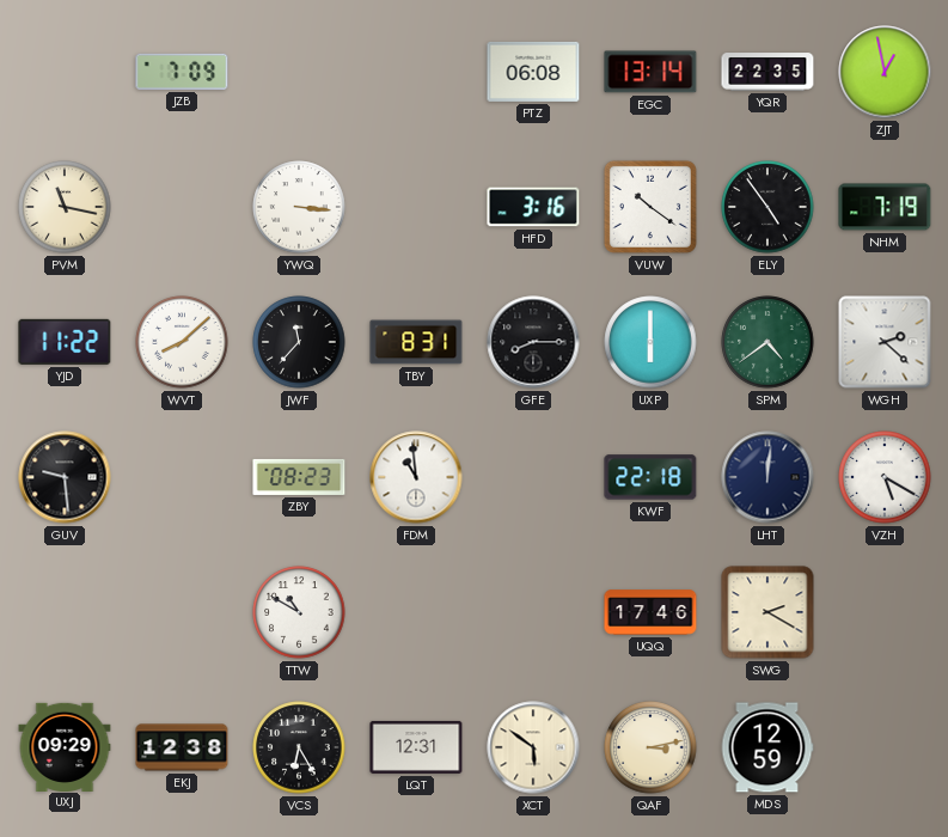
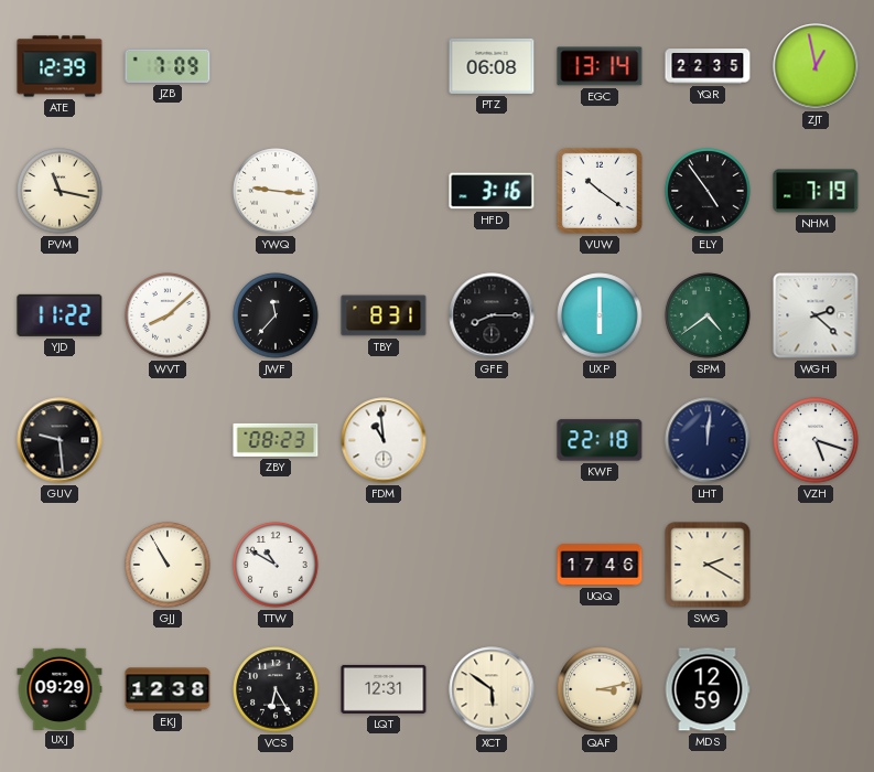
ATE: none -> 12:39 (60, 66)
YWQ: 3:16 -> 9:16 (276, 191)
VZH: 5:20 -> 5:18 (816, 440)
GJJ: none -> 10:55 (168, 565)
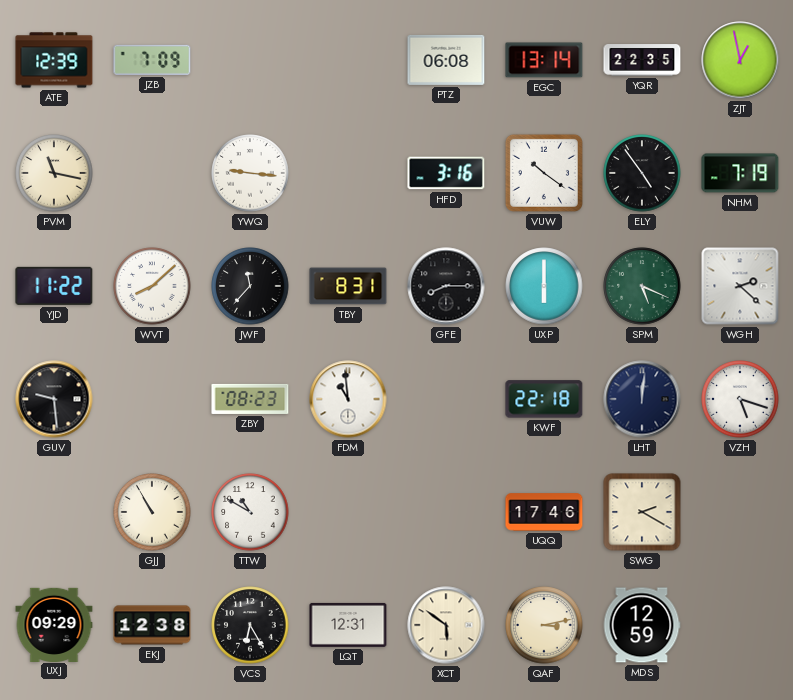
SPM: 4:39 -> 5:19 (642, 286)
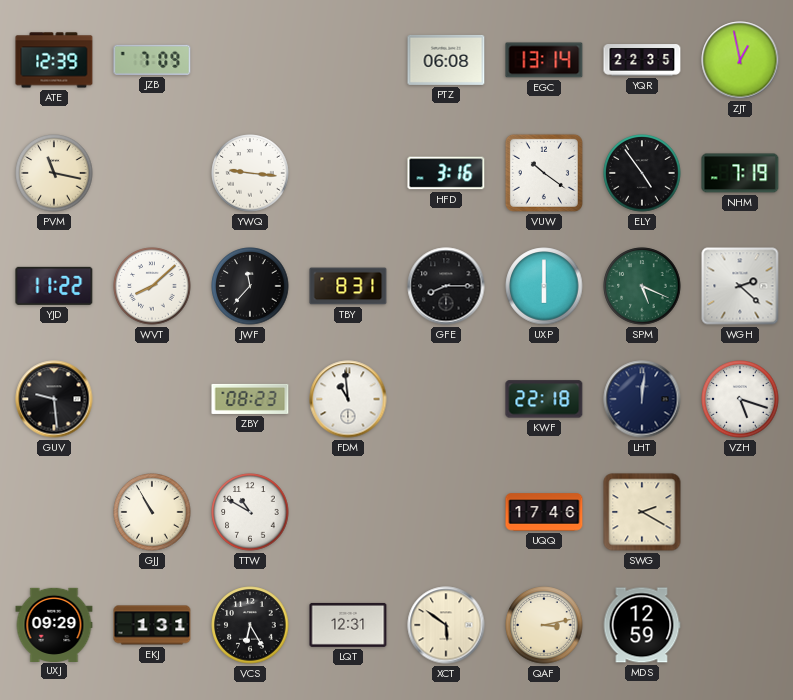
EKJ: 12:38 -> 1:31 (152, 625)
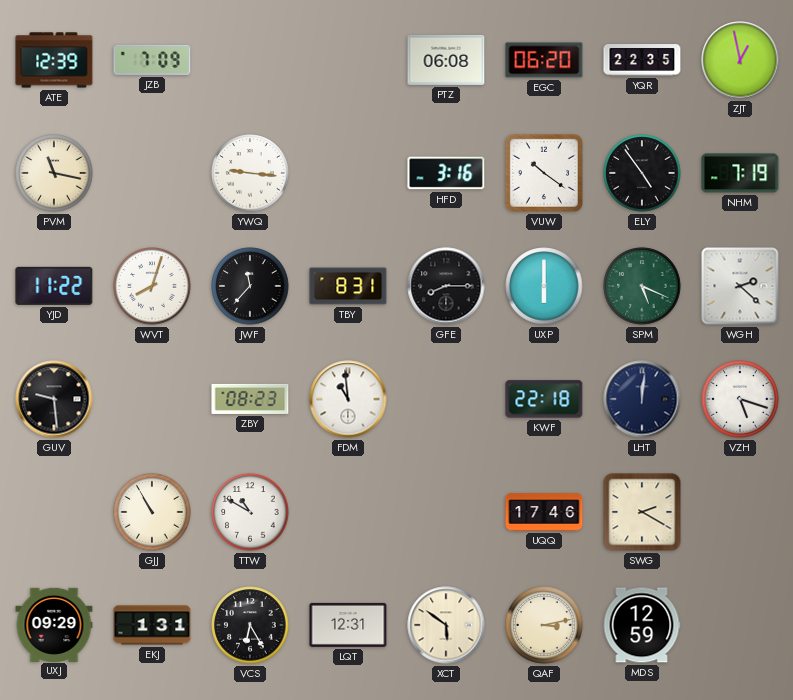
EGC: 13:14 -> 06:20 (544, 60)
WVT: 8:08 -> 8:03 (152, 286)
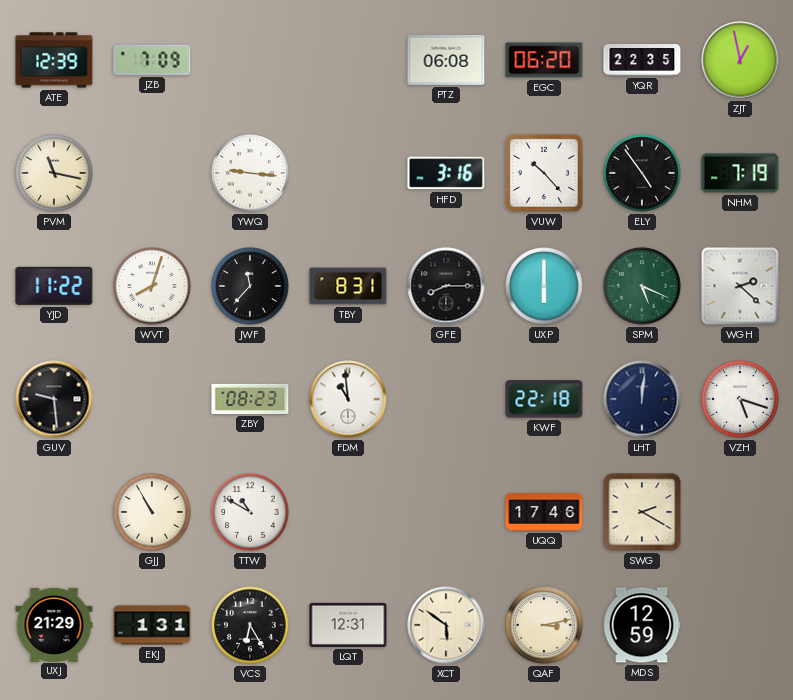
VUW: 10:21 -> 10:23 (544, 173)
UXJ: 09:29 -> 21:29 (54, 624)
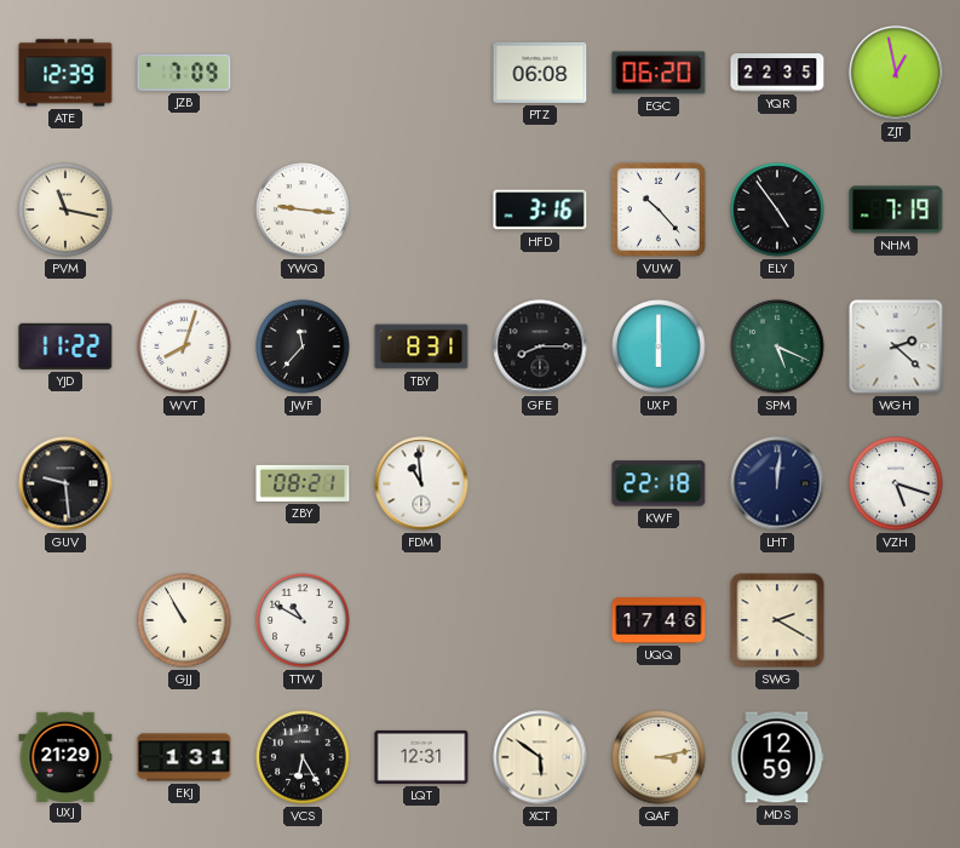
ZBY: 08:23 -> 08:21 (303, 483)
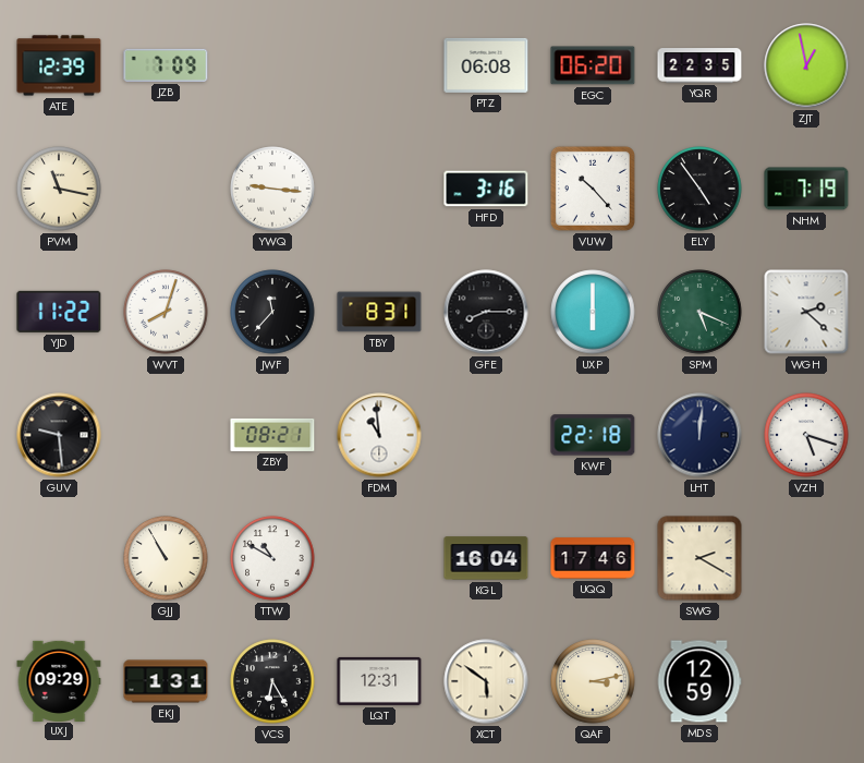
KGL: none -> 16:04 (486, 558)
UXJ: 21:29 -> 09:29 (59, 680)
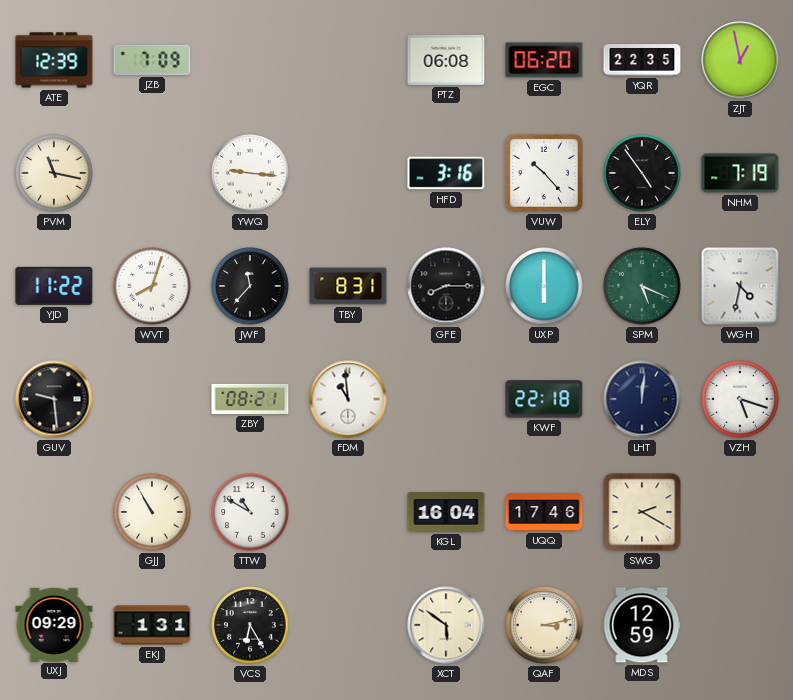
WGH: 2:22 -> 4:32 (740, 286)
LQT: 12:31 -> none (379, 681)
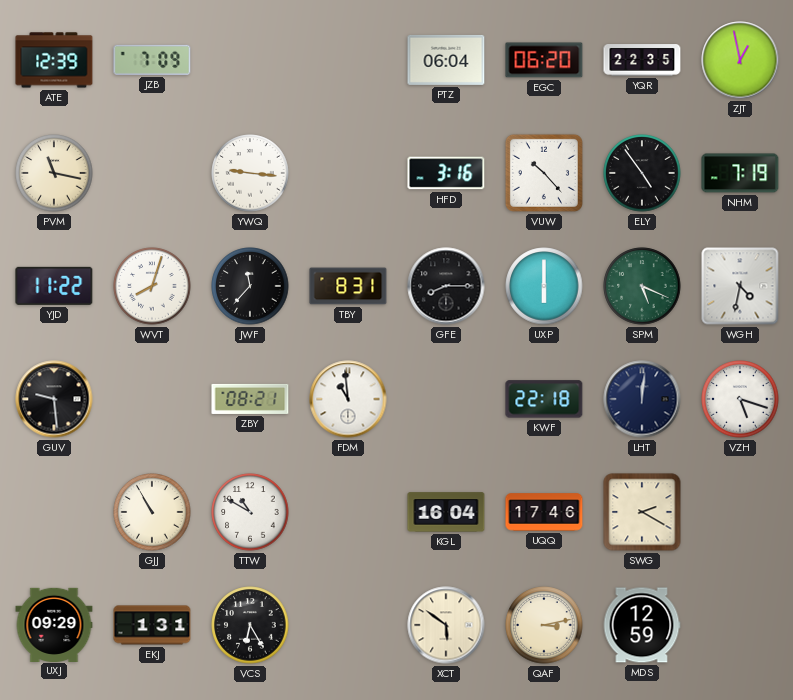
PTZ: 06:08 -> 06:04 (446, 60)
